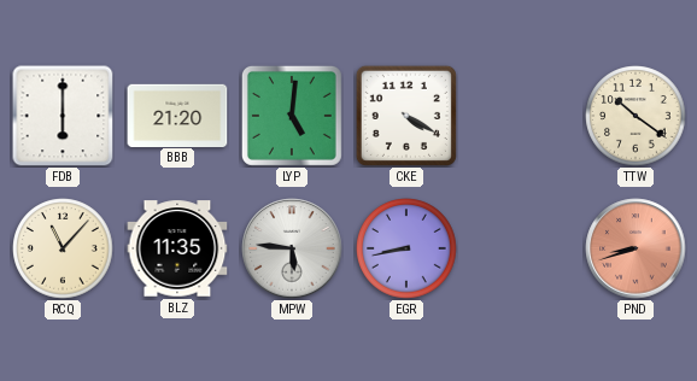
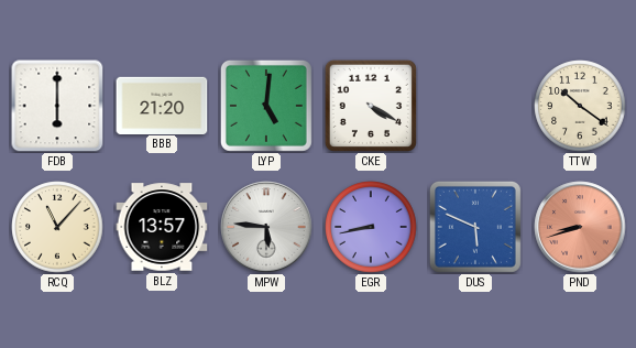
BLZ: 11:35 -> 13:57 (162, 227)
DUS: none -> 5:49 (475, 227)
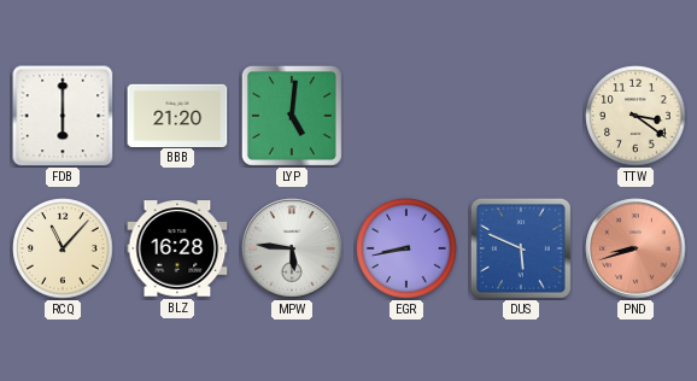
CKE: 4:20 -> none (371, 106)
TTW: 10:21 -> 3:21 (635, 116)
BLZ: 13:57 -> 16:28 (177, 248)
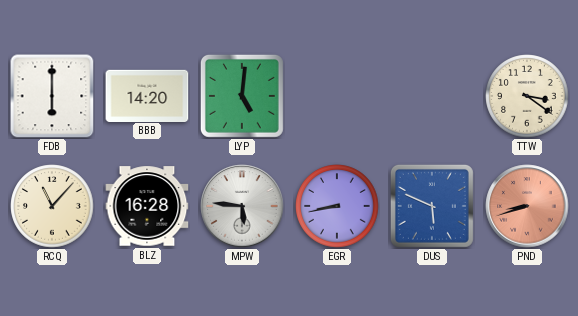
BBB: 21:20 -> 14:20 (147, 95)
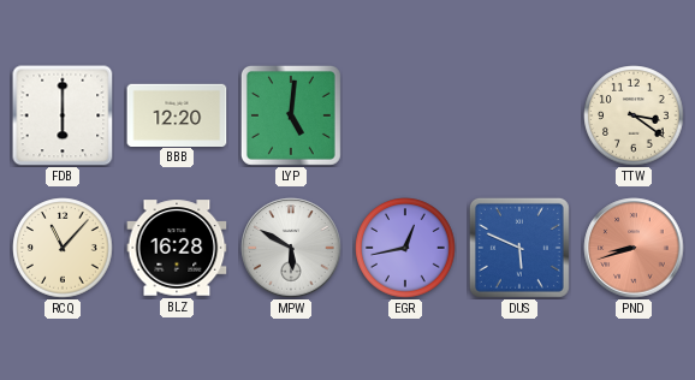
BBB: 14:20 -> 12:20 (177, 114)
MPW: 5:46 -> 5:50 (291, 248)
EGR: 8:43 -> 12:43 (405, 248)
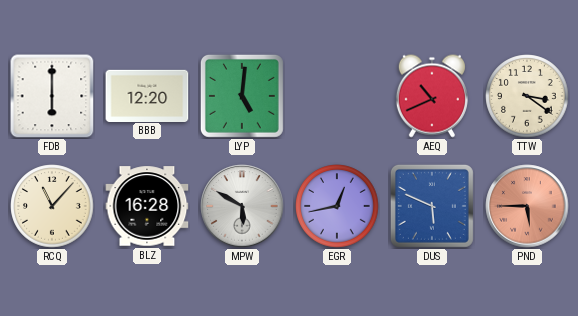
AEQ: none -> 10:41 (432, 96)
PND: 8:42 -> 5:45 (527, 206)
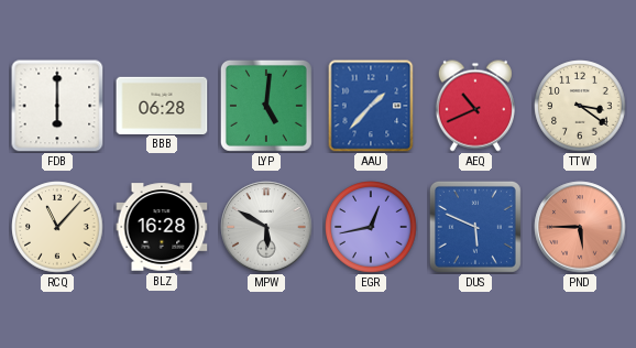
BBB: 12:20 -> 06:28 (162, 105)
AAU: none -> 1:37 (371, 106)
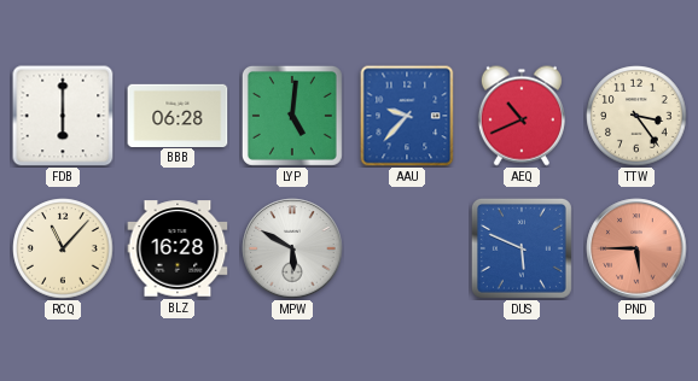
AAU: 1:37 -> 9:37 (407, 116)
TTW: 3:21 -> 3:24 (636, 116)
EGR: 12:43 -> none (371, 227)
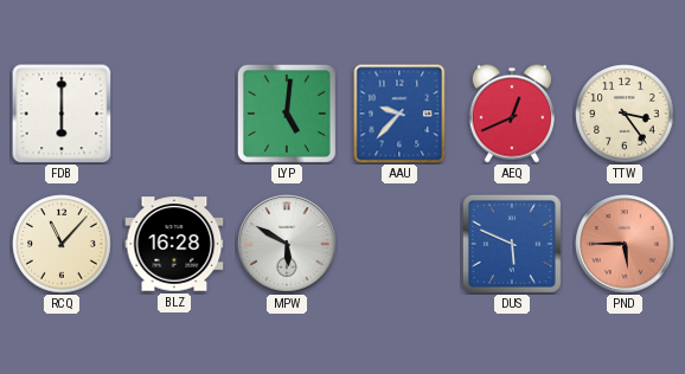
BBB: 06:28 -> none (178, 115)
AEQ: 10:41 -> 12:41 (512, 114)
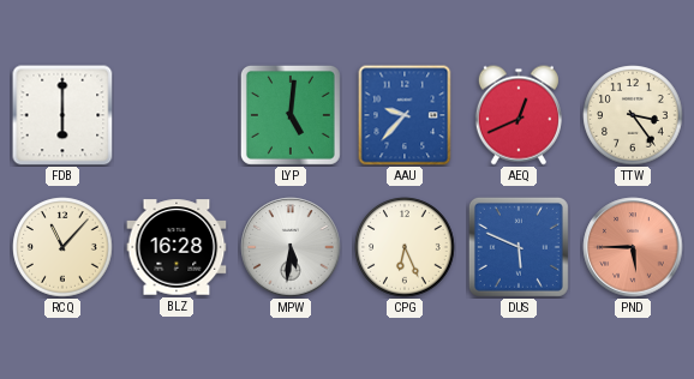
MPW: 5:50 -> 5:31 (291, 247)
CPG: none -> 6:26 (405, 247)
